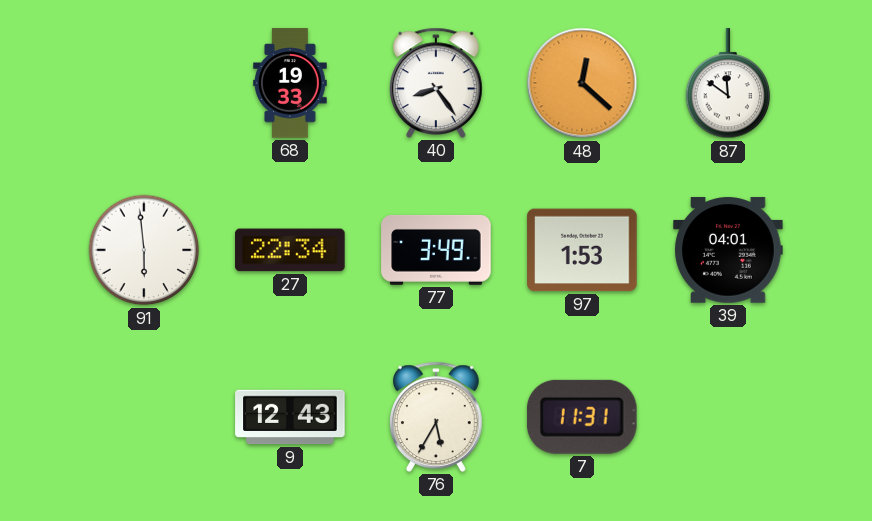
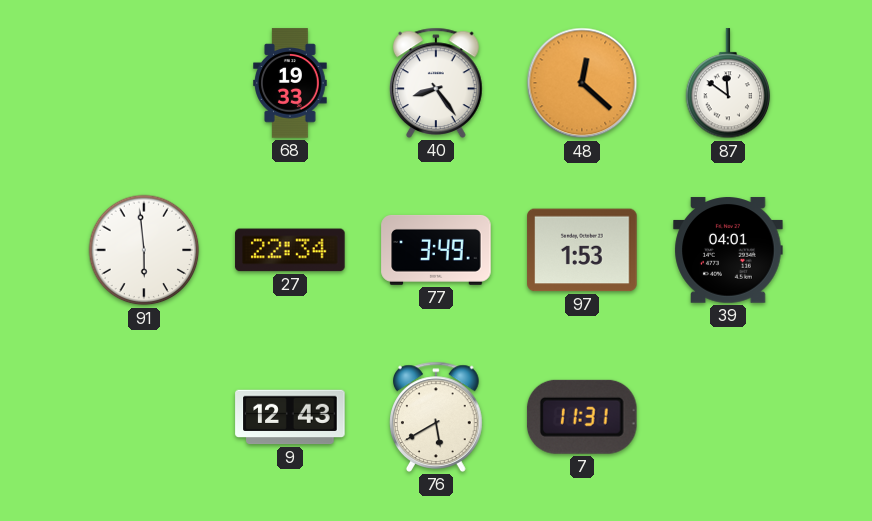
76: 5:35 -> 5:40 (437, 417)
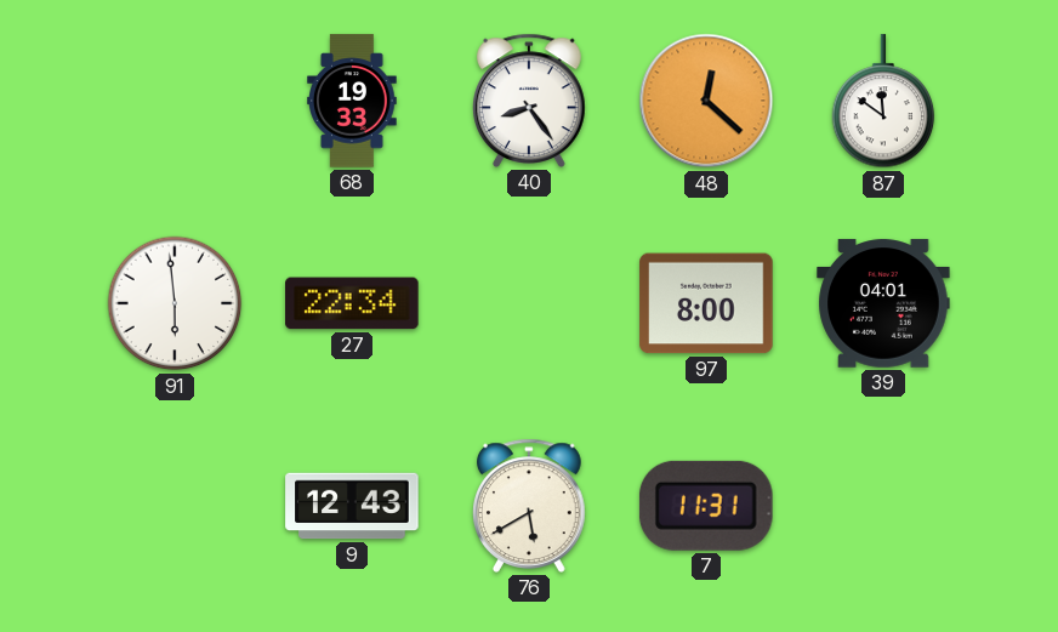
77: 3:49 -> none (436, 250)
97: 1:53 -> 8:00 (706, 303)
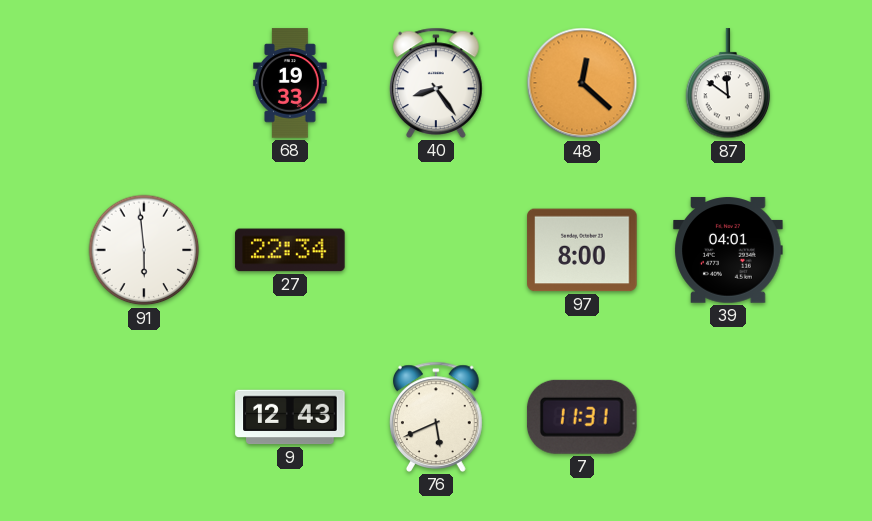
76: 5:40 -> 5:41 (437, 417)
